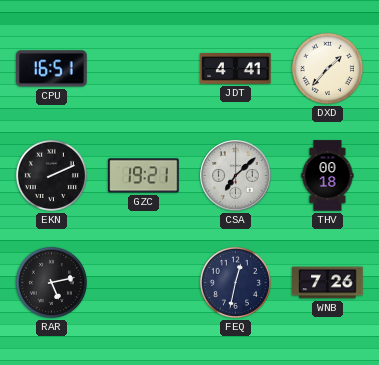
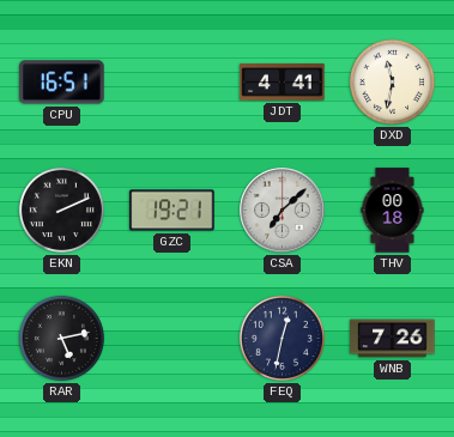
DXD: 1:37 -> 11:32 (392, 81)
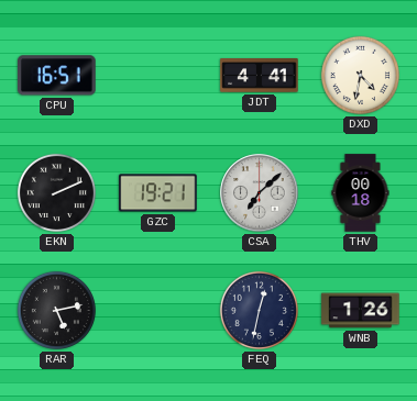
DXD: 11:32 -> 4:32 (360, 75)
WNB: 7:26 -> 1:26 (361, 311)
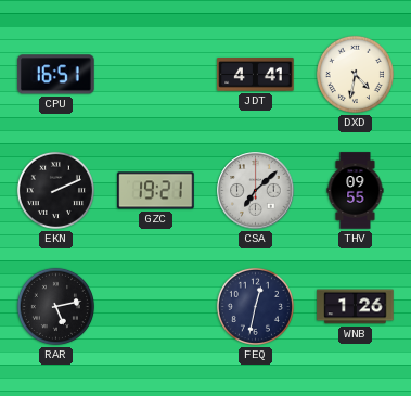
THV: 00:18 -> 09:55 (356, 191)
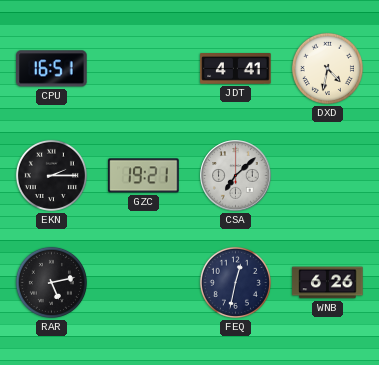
EKN: 2:11 -> 2:15 (51, 175)
THV: 09:55 -> none (356, 191)
WNB: 1:26 -> 6:26 (328, 283)
